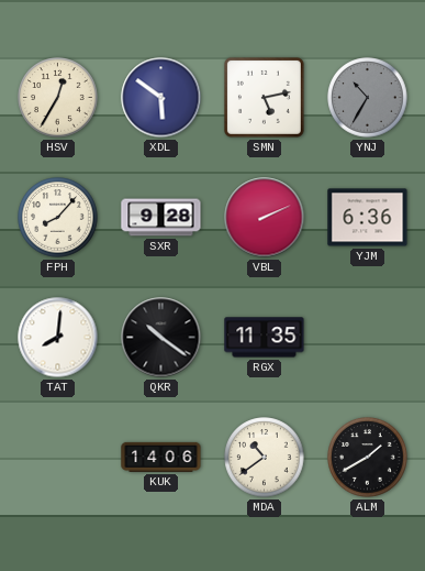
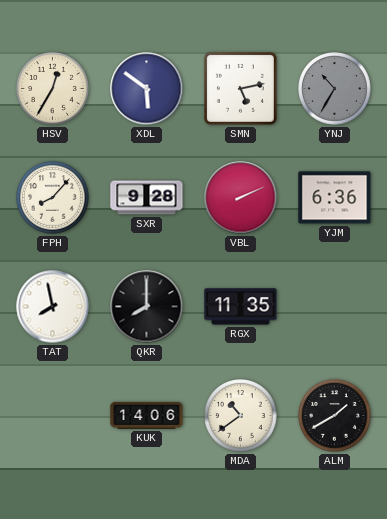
TAT: 8:01 -> 7:58 (53, 307)
QKR: 10:21 -> 8:00 (147, 307)
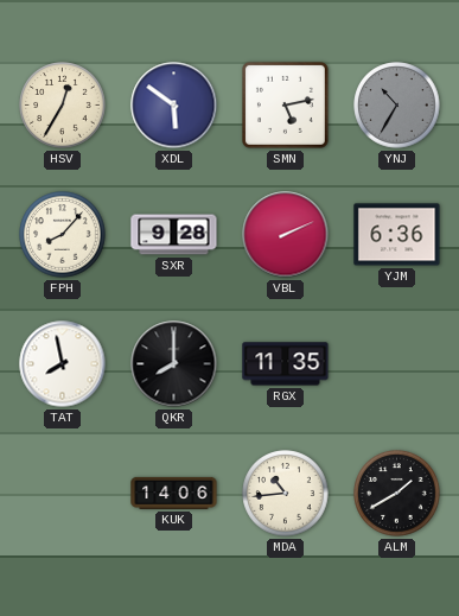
MDA: 10:39 -> 10:44 (286, 494)
